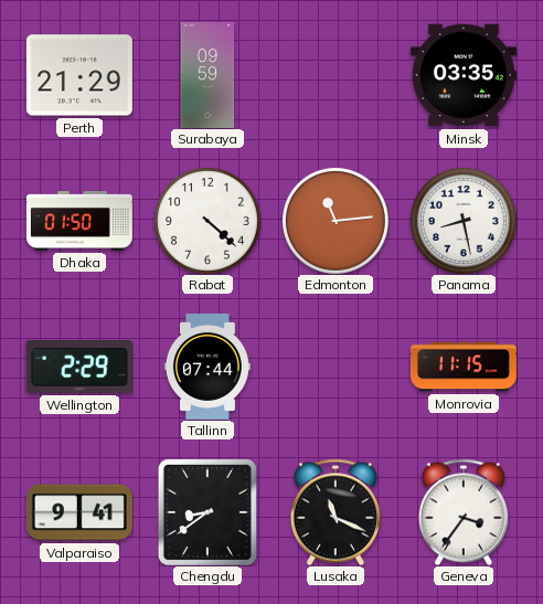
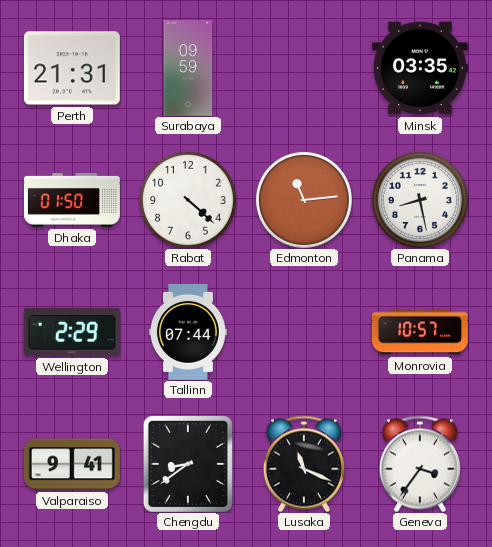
Perth: 21:29 -> 21:31 (72, 68)
Monrovia: 11:15 -> 10:57 (420, 332)
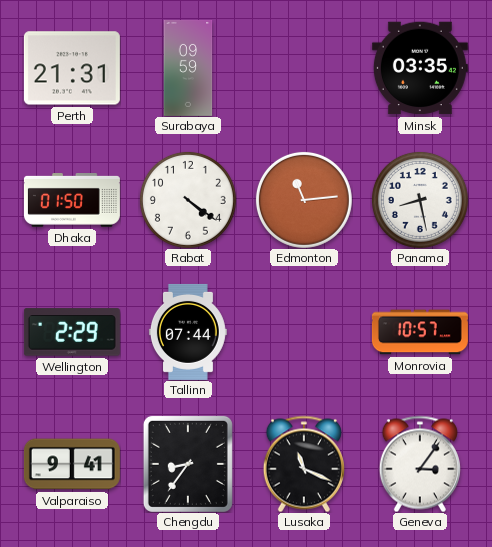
Rabat: 4:22 -> 4:21 (188, 200)
Chengdu: 8:39 -> 8:36 (188, 464)
Geneva: 3:36 -> 3:06 (420, 464)
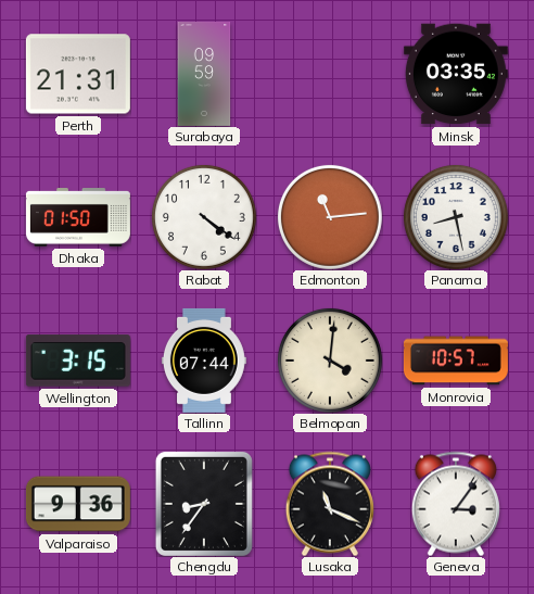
Wellington: 2:29 -> 3:15 (78, 361)
Belmopan: none -> 4:01 (330, 361)
Valparaiso: 9:41 -> 9:36 (78, 504)
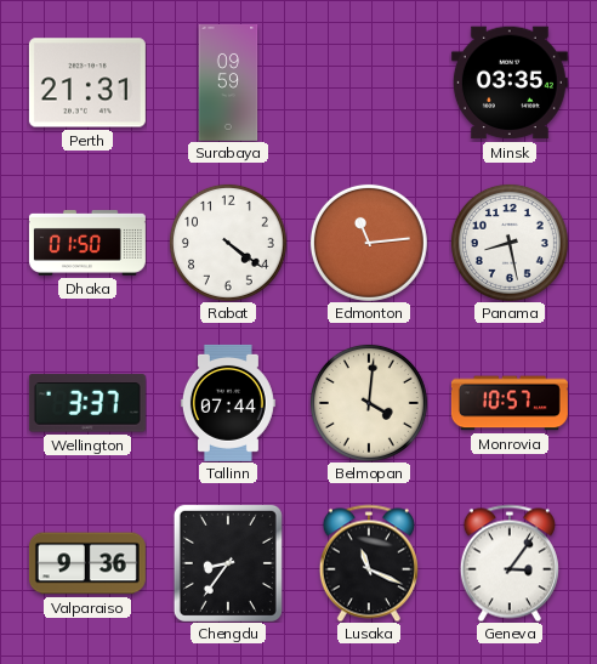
Wellington: 3:15 -> 3:37 (87, 403)
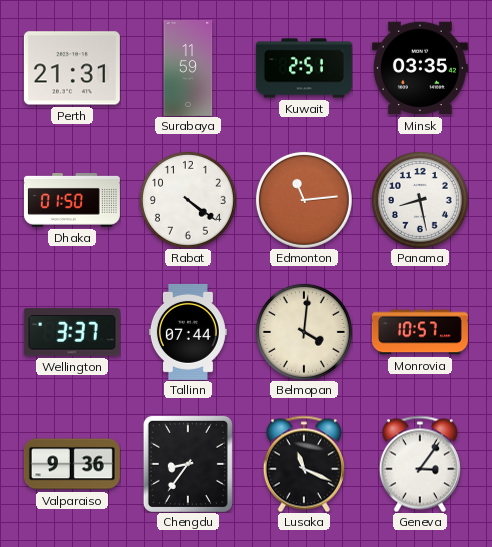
Surabaya: 09:59 -> 11:59 (188, 68)
Kuwait: none -> 2:51 (304, 68)
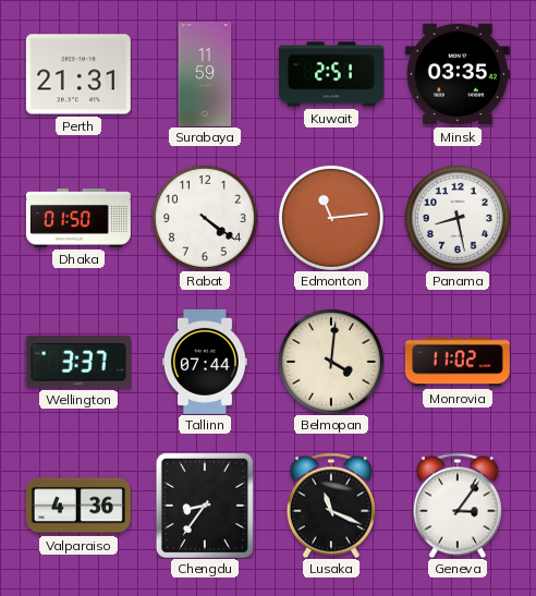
Monrovia: 10:57 -> 11:02 (458, 362)
Valparaiso: 9:36 -> 4:36 (78, 506)
